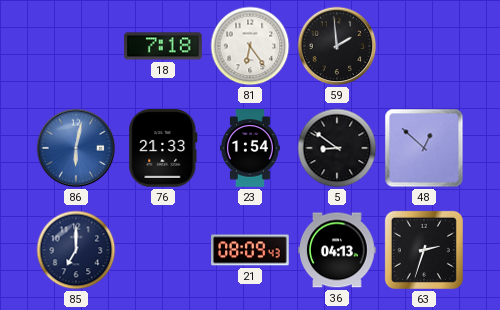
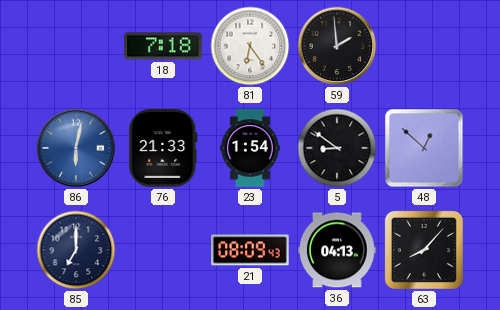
63: 2:33 -> 8:07 (424, 250)
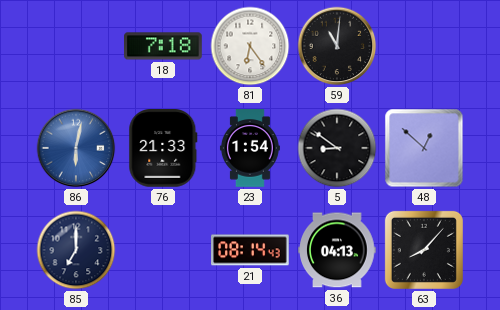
59: 1:59 -> 11:01 (337, 46)
21: 08:09 -> 08:14 (250, 250)
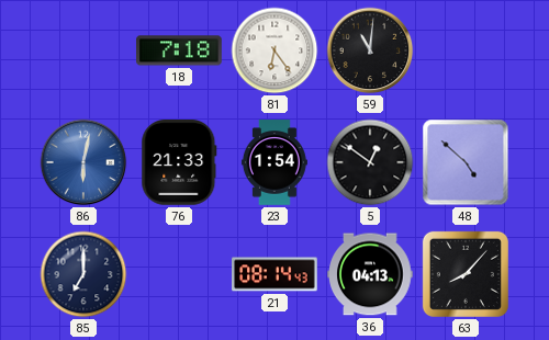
5: 8:51 -> 12:51 (370, 162)
48: 12:52 -> 4:52 (466, 162)
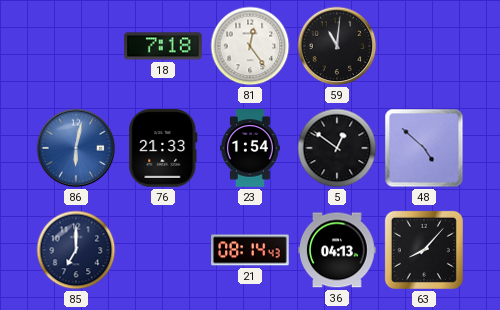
81: 6:24 -> 12:24 (250, 46)
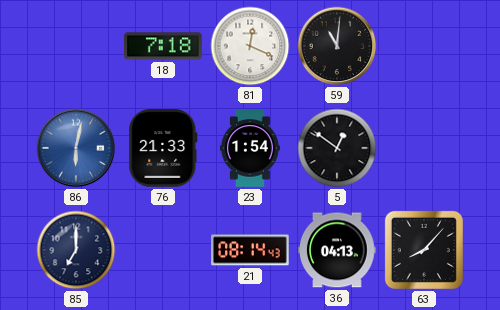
81: 12:24 -> 12:19 (250, 46)
48: 4:52 -> none (424, 148)
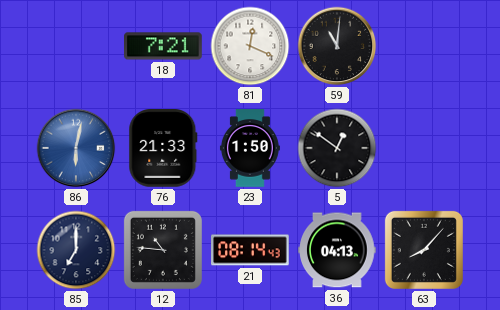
18: 7:18 -> 7:21 (163, 46)
23: 1:54 -> 1:50 (250, 148)
12: none -> 10:46 (163, 250)
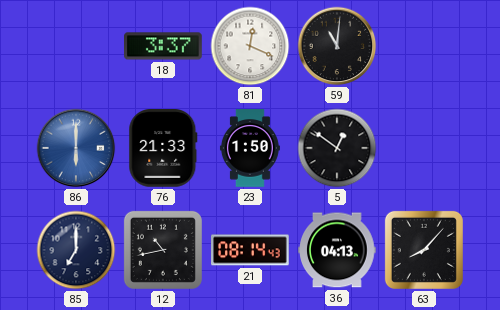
18: 7:21 -> 3:37 (163, 46)
86: 6:02 -> 6:00 (76, 148)
12: 10:46 -> 10:43 (163, 250)
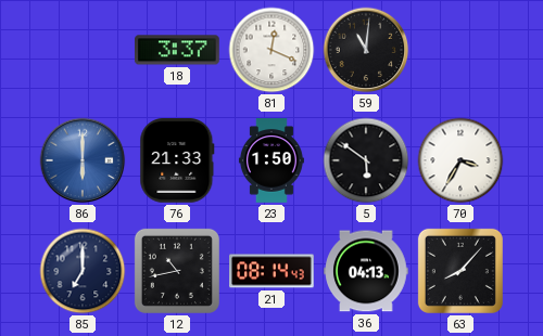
5: 12:51 -> 5:51 (366, 160)
70: none -> 3:35 (460, 160)
